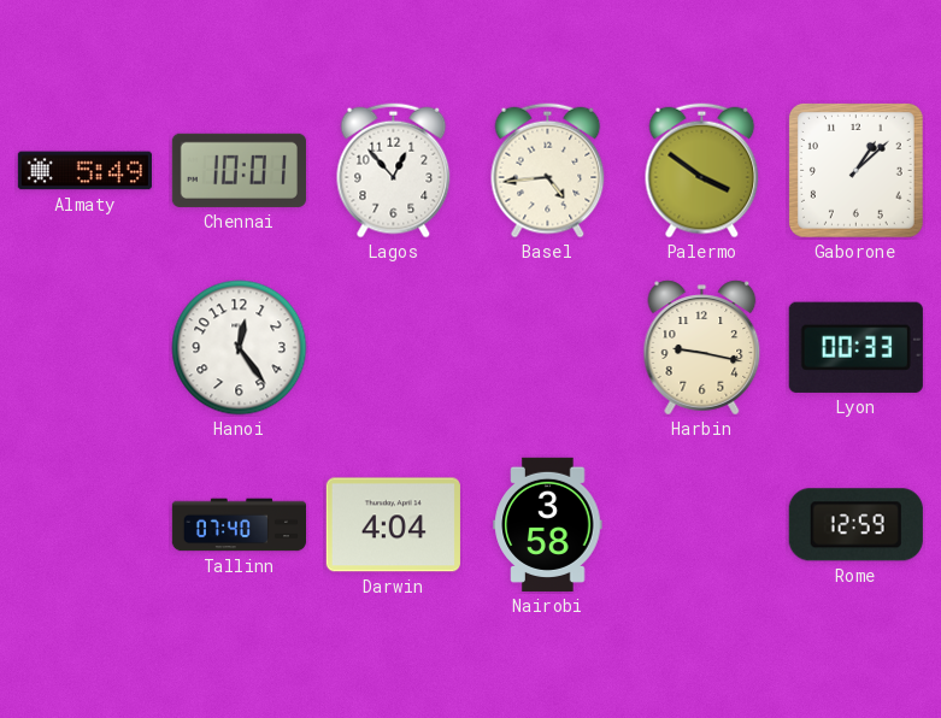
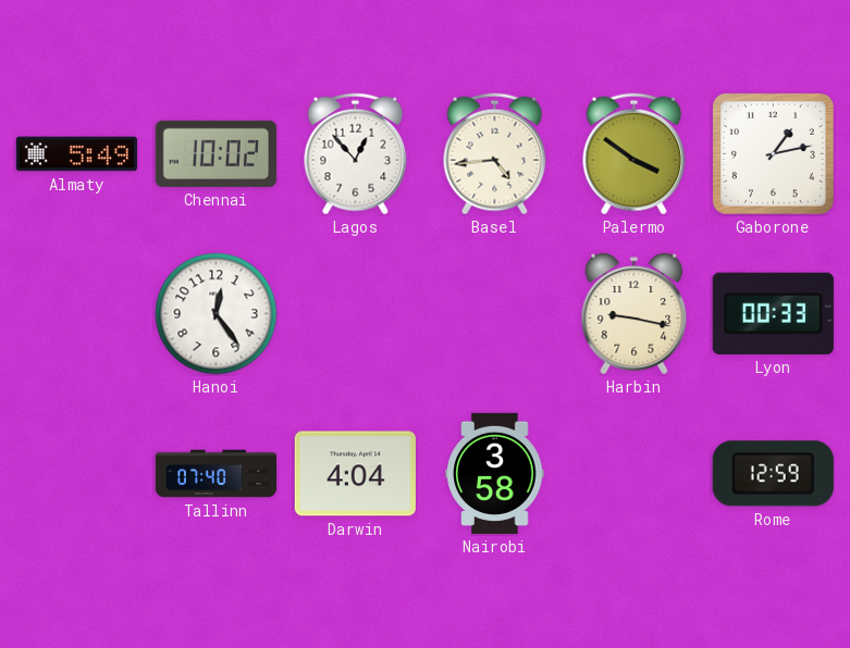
Chennai: 10:01 -> 10:02 (215, 153)
Gaborone: 1:08 -> 1:13 (773, 153)
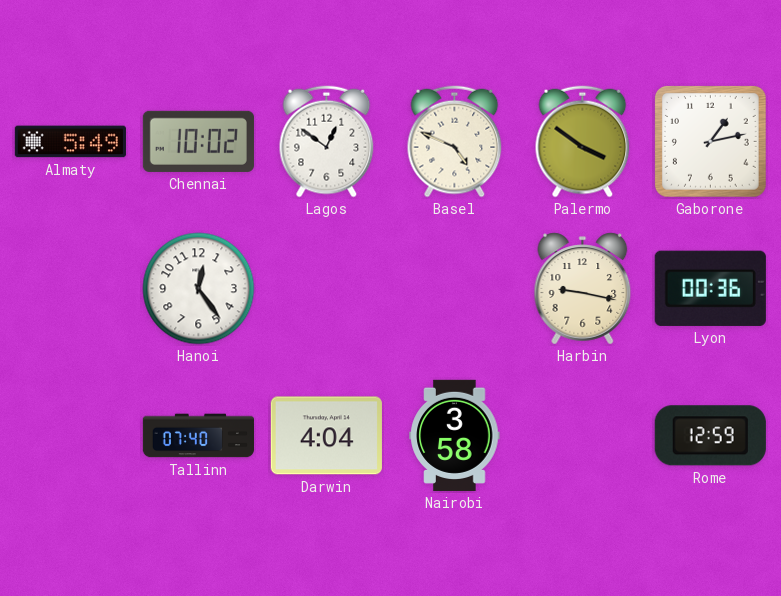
Lagos: 12:53 -> 12:51 (327, 142)
Basel: 4:44 -> 4:49 (455, 142)
Lyon: 00:33 -> 00:36 (710, 288)
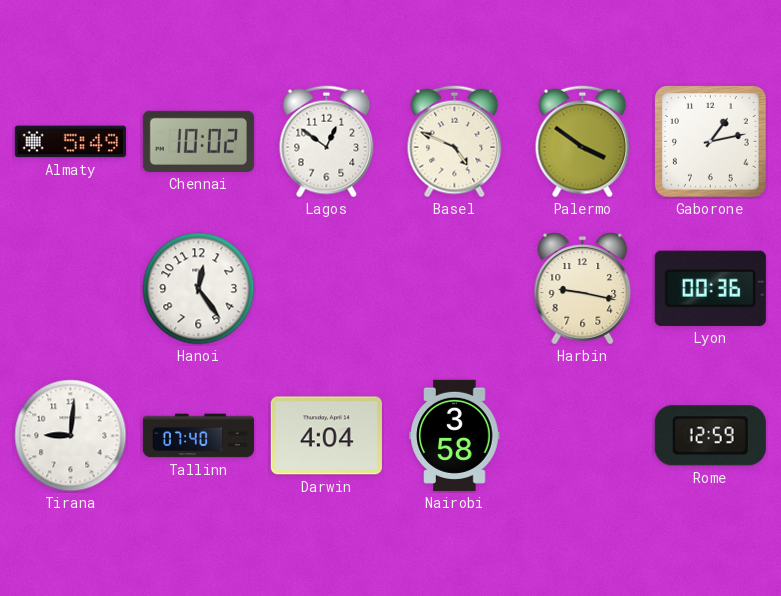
Tirana: none -> 9:01 (71, 436)
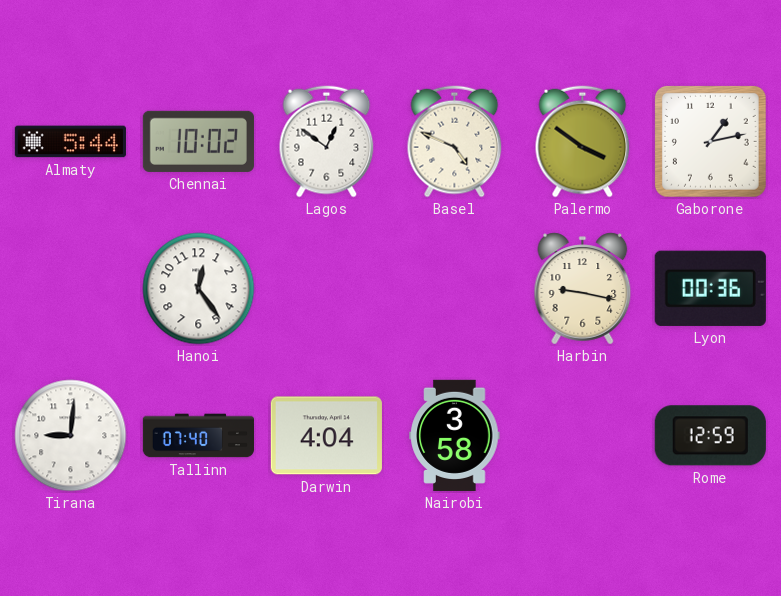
Almaty: 5:49 -> 5:44 (70, 142)
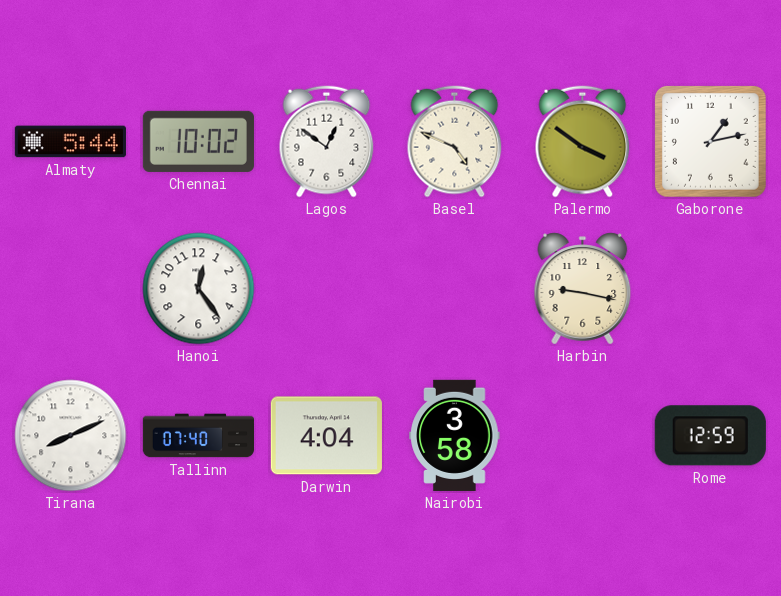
Lyon: 00:36 -> none (710, 288)
Tirana: 9:01 -> 8:11 (71, 436)
